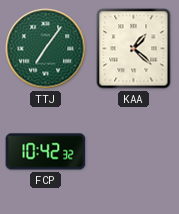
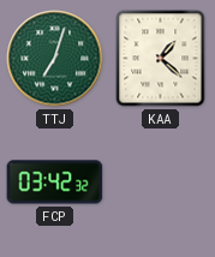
TTJ: 7:06 -> 7:03 (55, 59)
FCP: 10:42 -> 03:42 (55, 183)
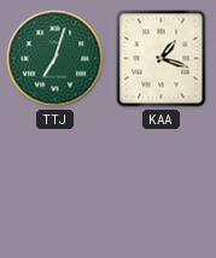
KAA: 1:22 -> 1:18 (162, 59)
FCP: 03:42 -> none (55, 183)
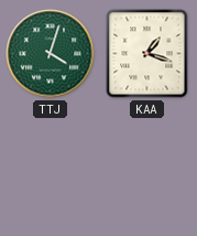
TTJ: 7:03 -> 4:03 (51, 54)
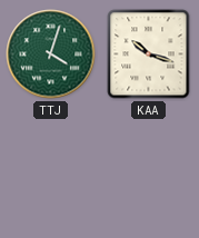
KAA: 1:18 -> 10:18 (149, 54)
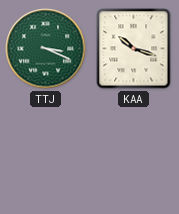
TTJ: 4:03 -> 3:19 (46, 49)
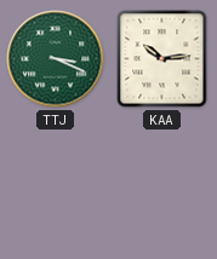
KAA: 10:18 -> 10:14 (162, 59)
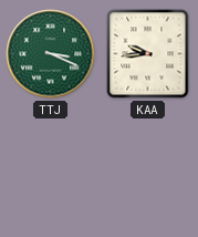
KAA: 10:14 -> 9:44 (148, 54)
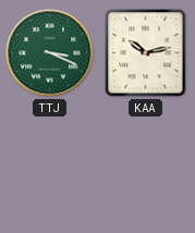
KAA: 9:44 -> 10:13 (146, 53)
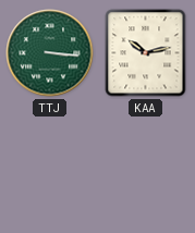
TTJ: 3:19 -> 3:16 (50, 53)
